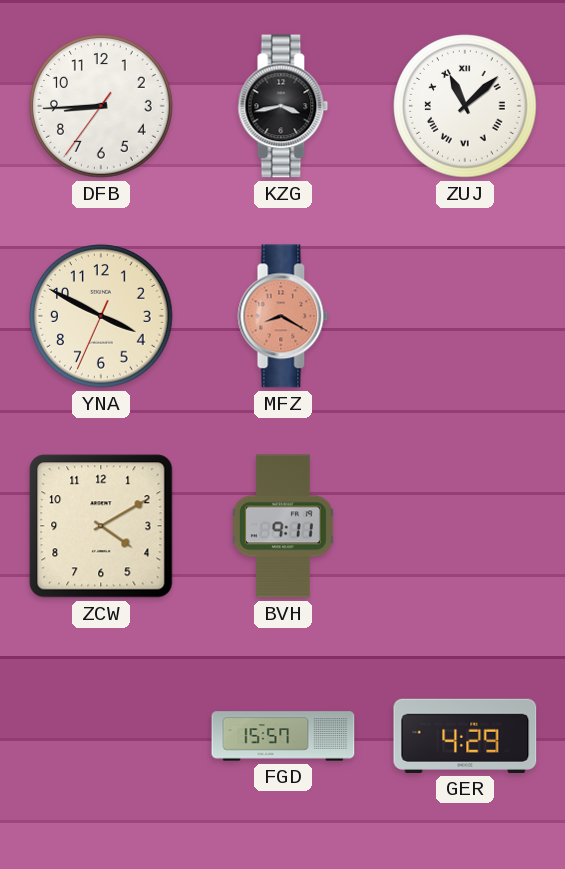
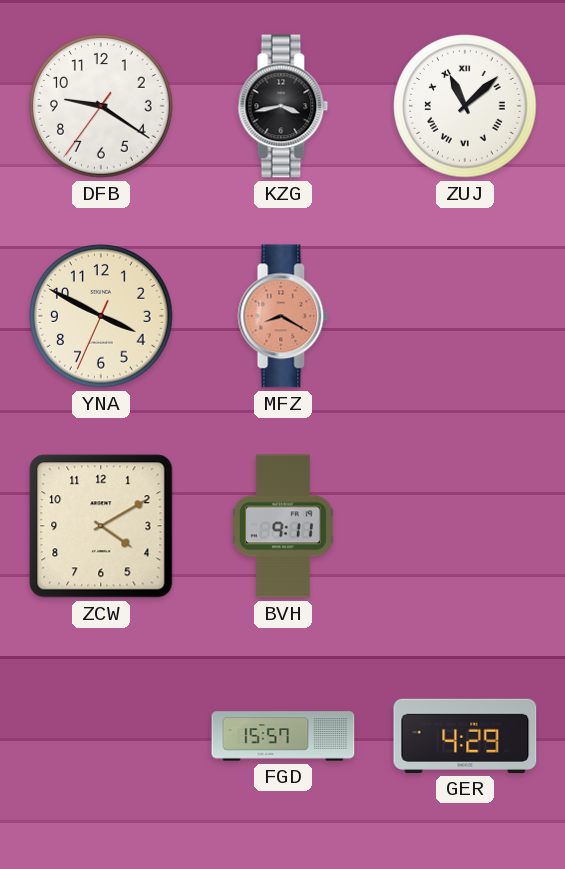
DFB: 8:44 -> 9:20 (101, 106)
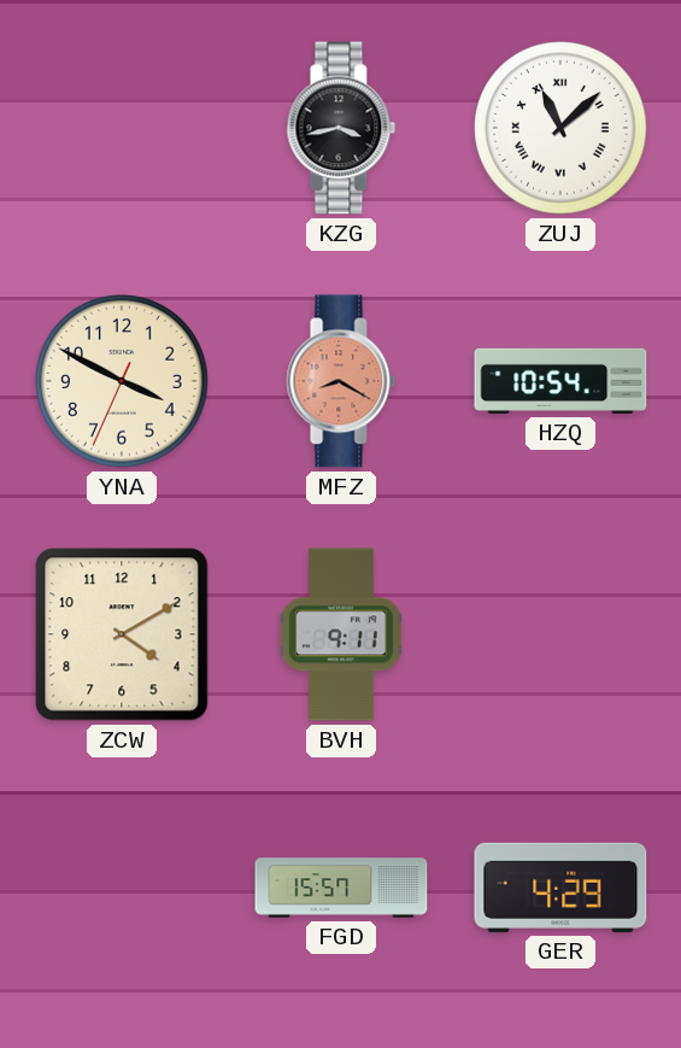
DFB: 9:20 -> none (101, 106)
HZQ: none -> 10:54 (560, 381)
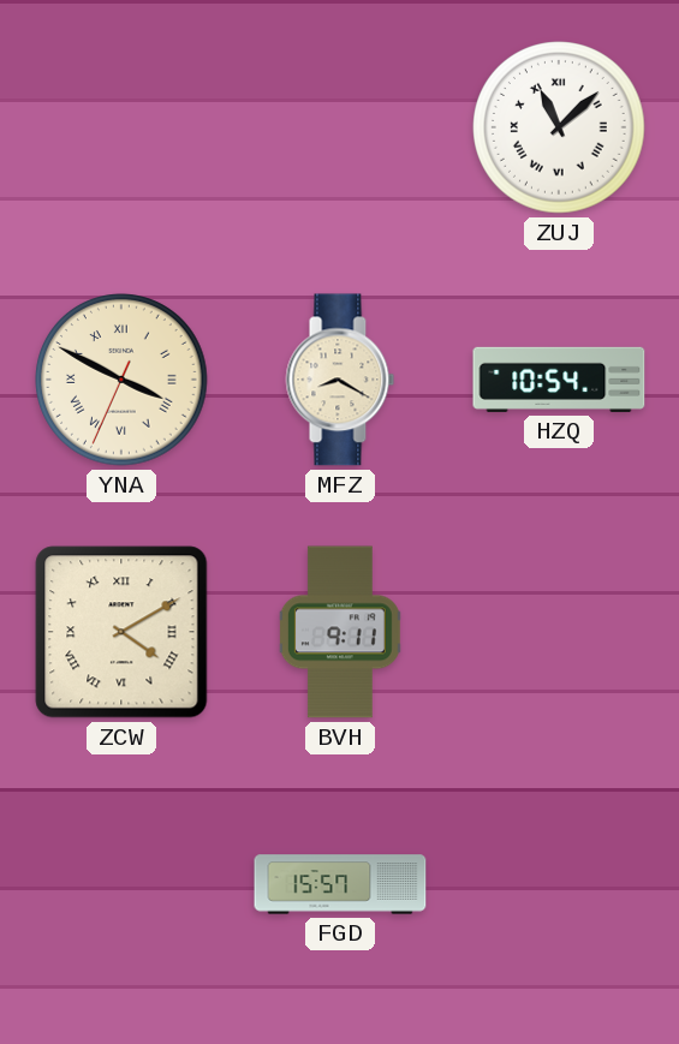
KZG: 3:43 -> none (341, 128)
YNA numerals: Arabic -> Roman (121, 380)
MFZ dial: salmon -> cream (340, 380)
ZCW numerals: Arabic -> Roman (121, 632)
GER: 4:29 -> none (560, 888)
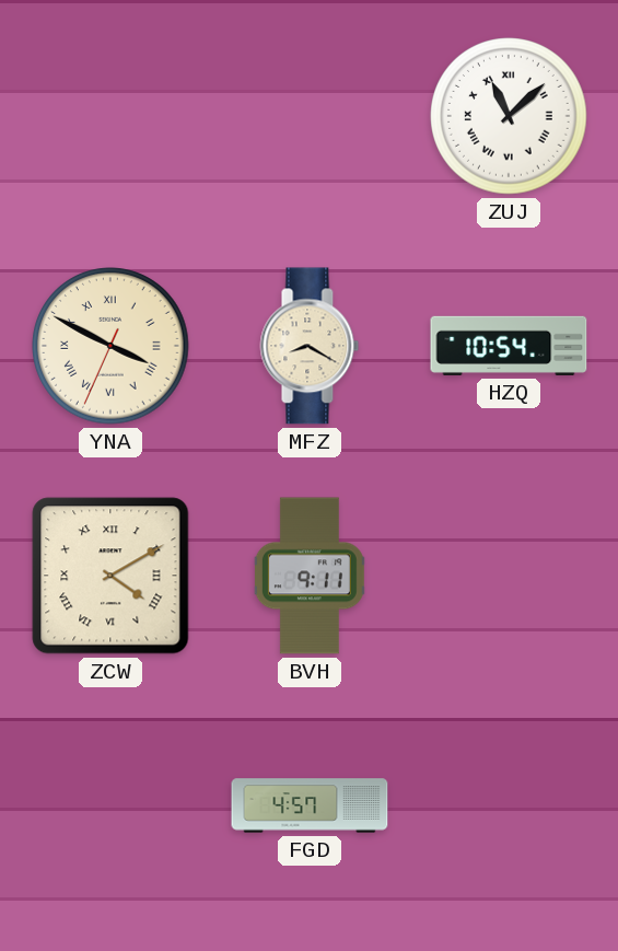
FGD: 15:57 -> 4:57 (310, 805)
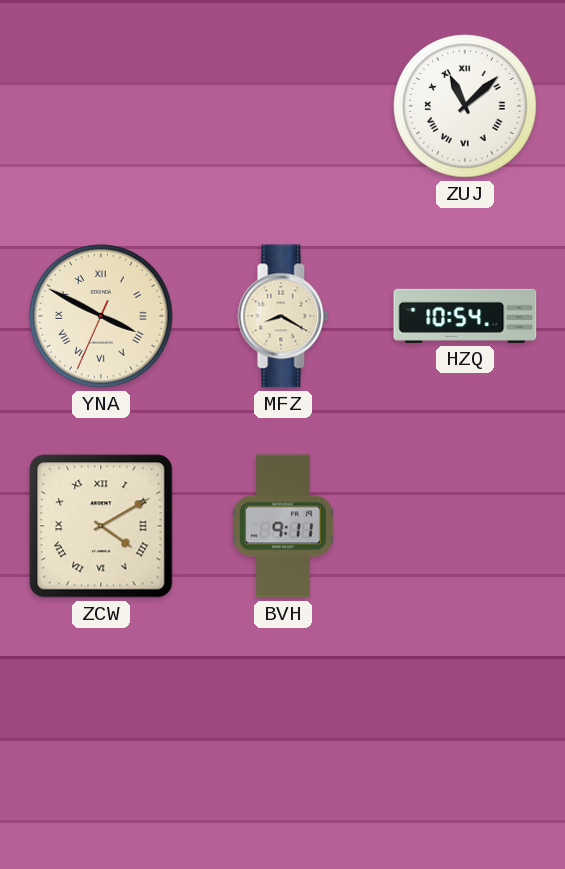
FGD: 4:57 -> none (310, 805)
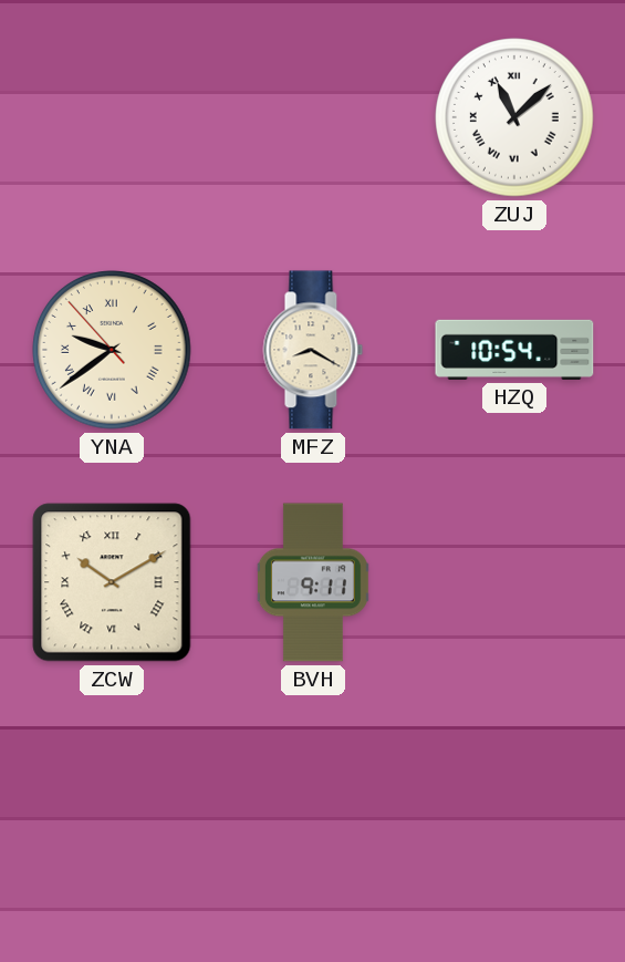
YNA: 3:49 -> 9:38 (112, 350)
ZCW: 4:10 -> 10:10 (112, 582)
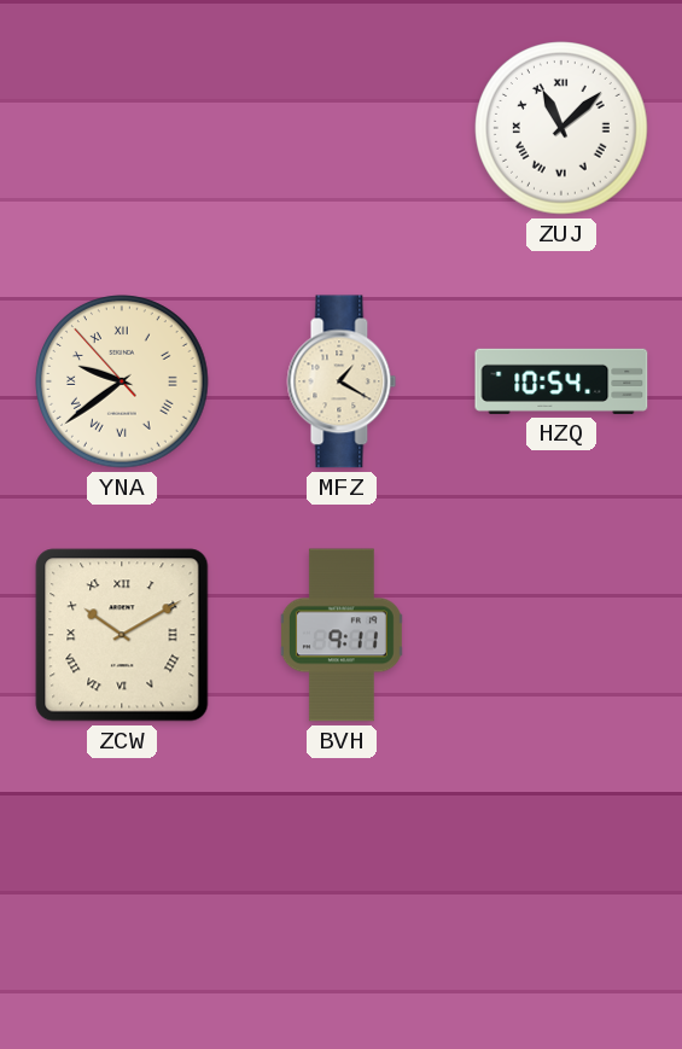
MFZ: 8:20 -> 1:20 (342, 381)
